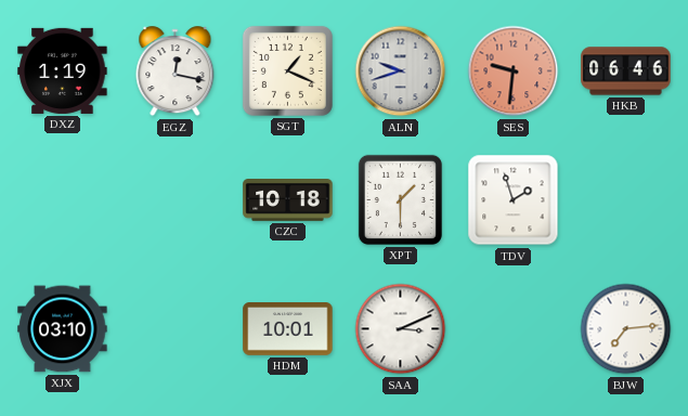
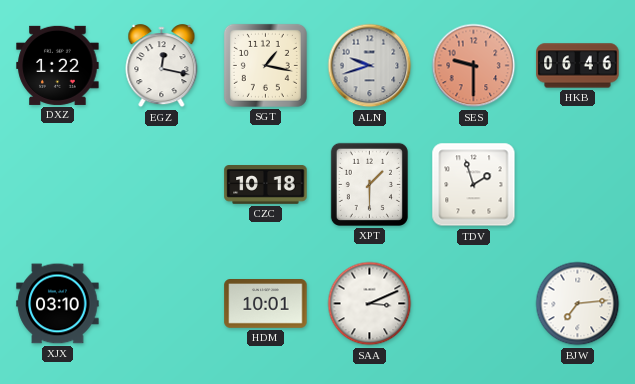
DXZ: 1:19 -> 1:22 (58, 65)
SGT: 1:19 -> 1:17 (265, 65)
SES: 9:31 -> 9:30 (474, 66)
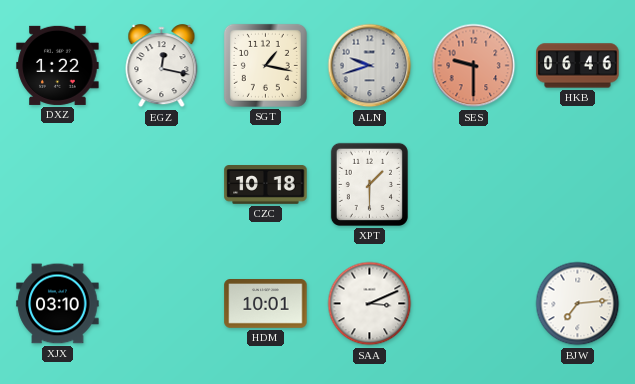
TDV: 1:57 -> none (474, 185)
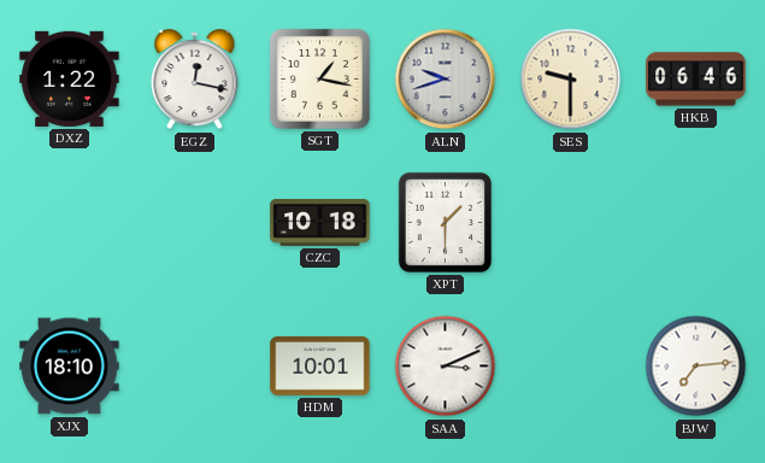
SES dial: salmon -> cream (571, 80)
XJX: 03:10 -> 18:10 (70, 367)
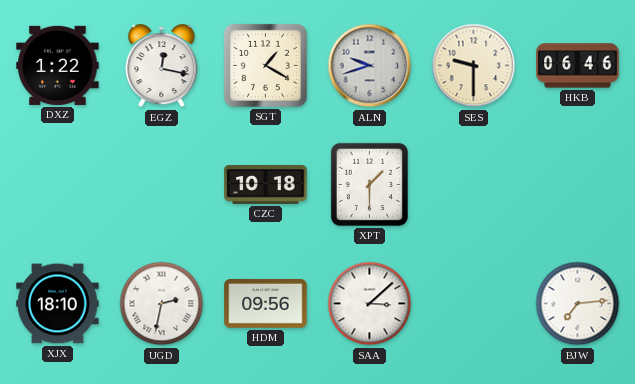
SGT: 1:17 -> 1:20 (265, 65)
UGD: none -> 2:32 (162, 304)
HDM: 10:01 -> 09:56 (266, 304)
SAA: 3:11 -> 3:08 (370, 304)
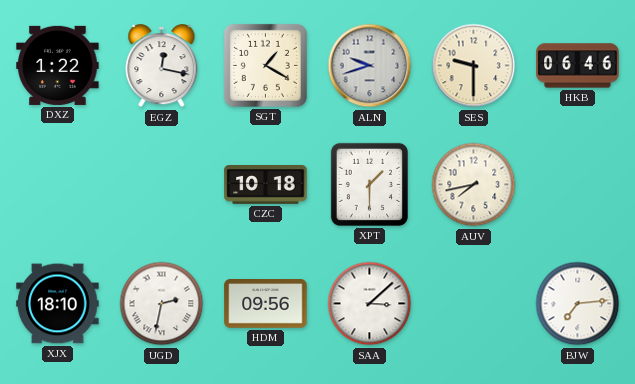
AUV: none -> 7:43 (474, 185)
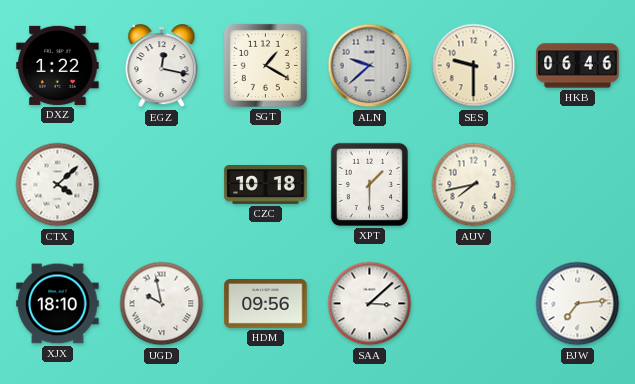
ALN: 9:42 -> 9:38 (370, 66)
CTX: none -> 4:08 (58, 185)
UGD: 2:32 -> 9:58 (162, 304)
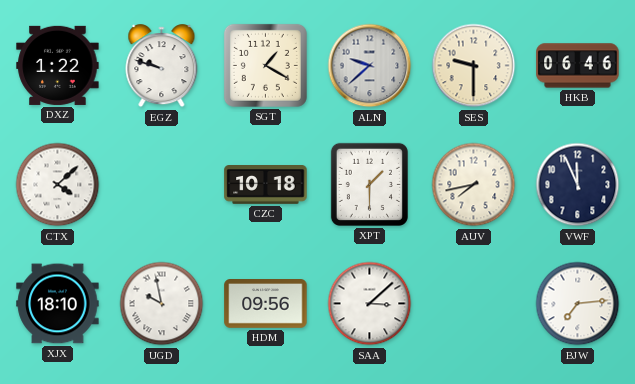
EGZ: 12:17 -> 9:48 (162, 66)
VWF: none -> 11:56 (578, 185)
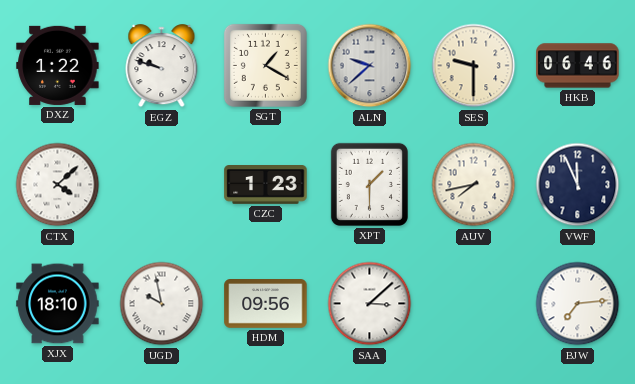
CZC: 10:18 -> 1:23 (266, 185)
